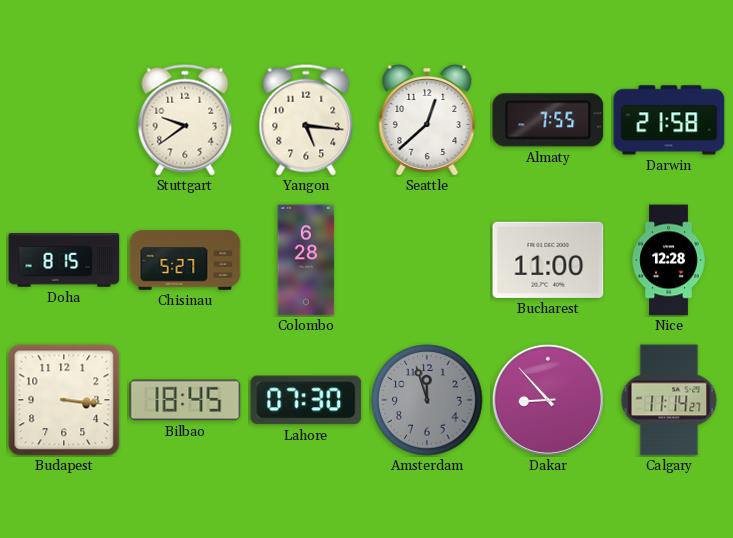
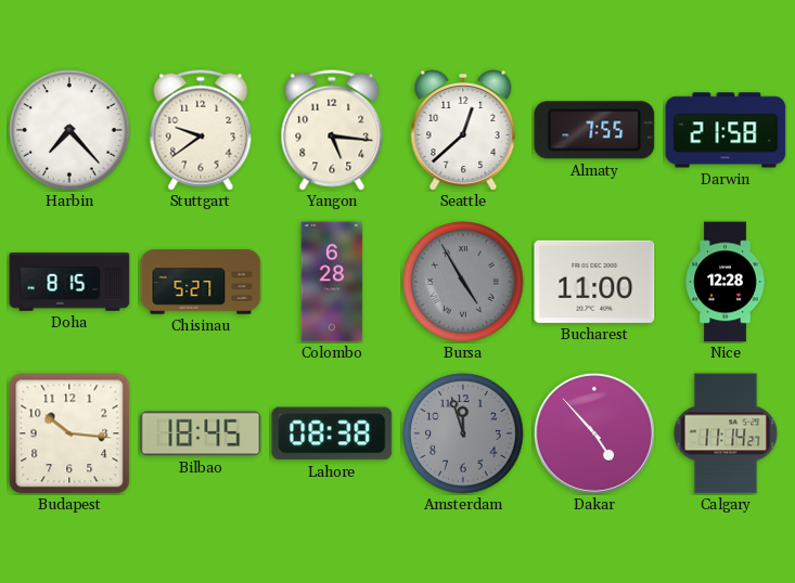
Harbin: none -> 7:23 (69, 130)
Bursa: none -> 4:55 (463, 282)
Budapest: 3:16 -> 10:16 (69, 433)
Lahore: 07:30 -> 08:38 (332, 433)
Dakar: 8:53 -> 4:53 (594, 433)
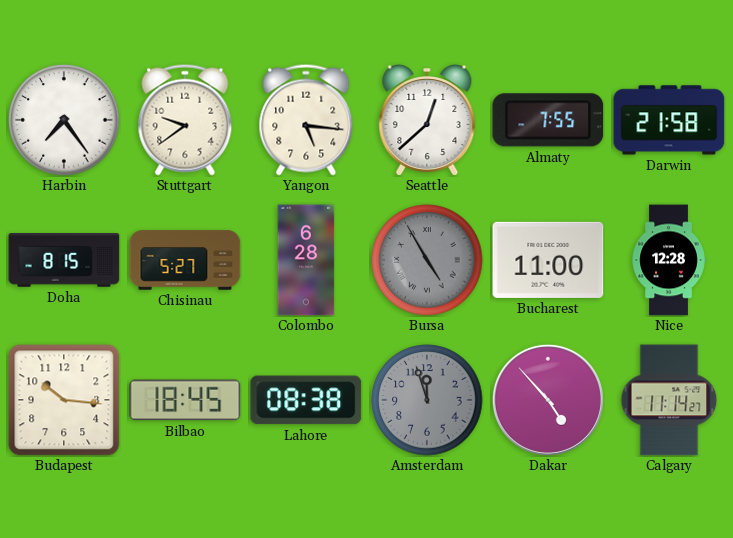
Harbin: 7:23 -> 7:24 (64, 120)
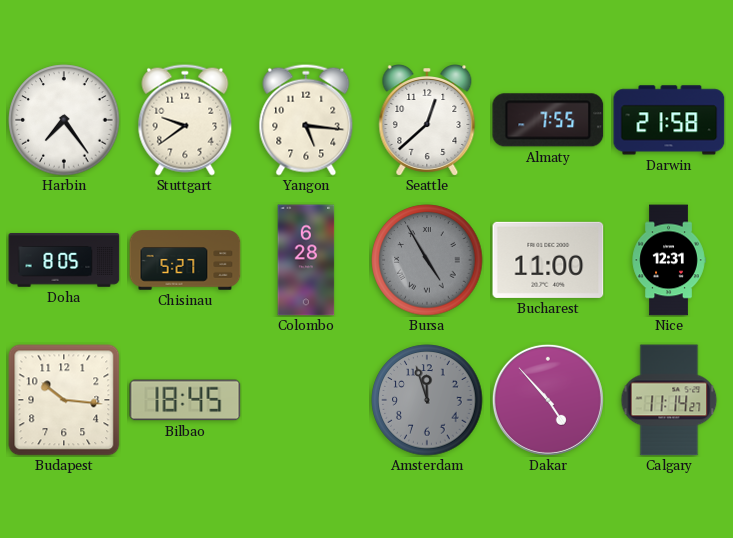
Doha: 8:15 -> 8:05 (64, 260)
Nice: 12:28 -> 12:31 (669, 260)
Lahore: 08:38 -> none (306, 400)
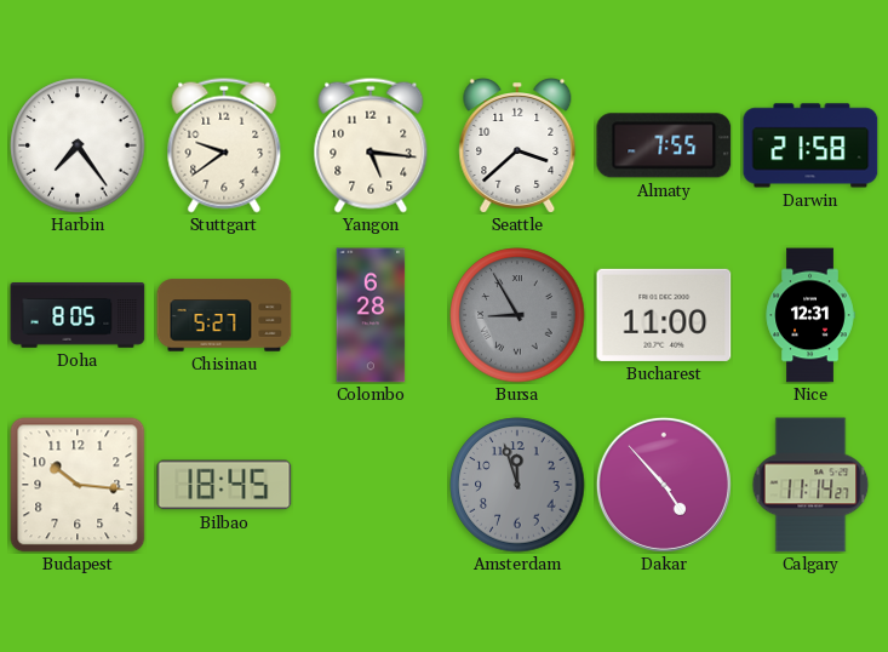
Seattle: 12:38 -> 3:38 (517, 147)
Bursa: 4:55 -> 8:55 (517, 315)
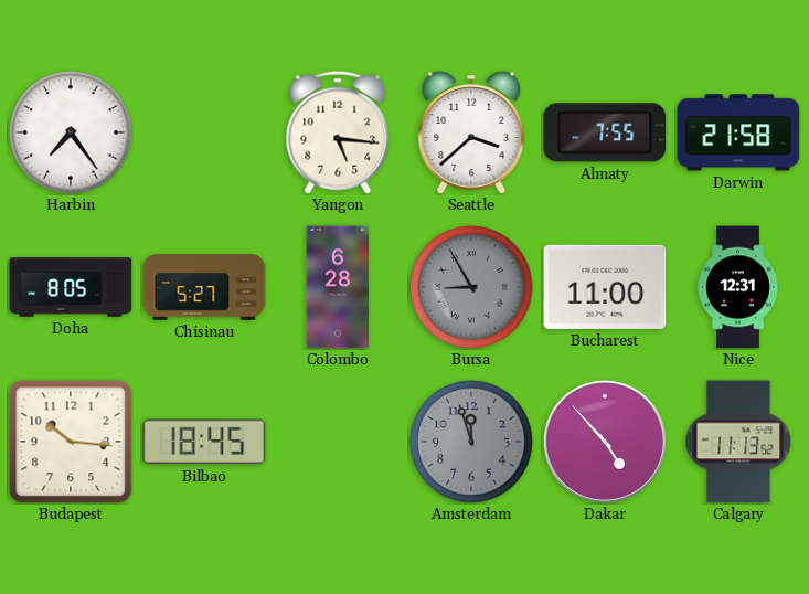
Stuttgart: 9:39 -> none (224, 145)
Calgary: 11:14 -> 11:13 (738, 442)
